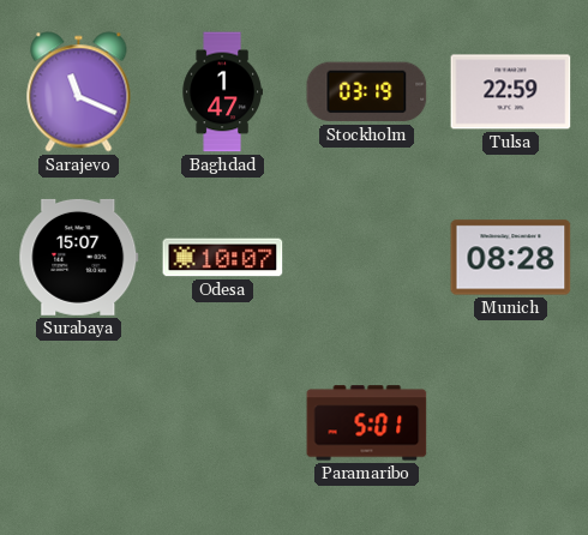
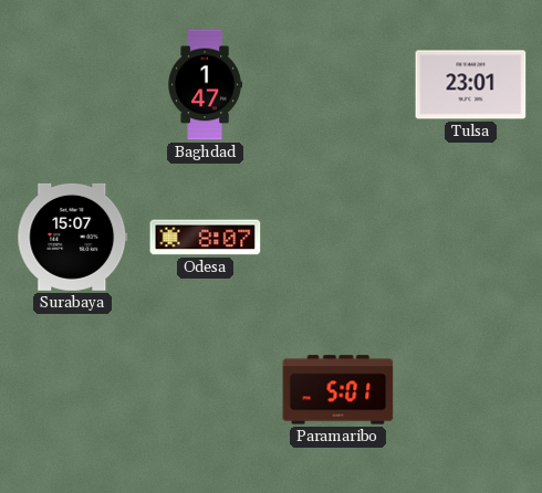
Sarajevo: 11:19 -> none (79, 92)
Stockholm: 03:19 -> none (367, 92)
Tulsa: 22:59 -> 23:01 (471, 85)
Odesa: 10:07 -> 8:07 (206, 238)
Munich: 08:28 -> none (511, 258)
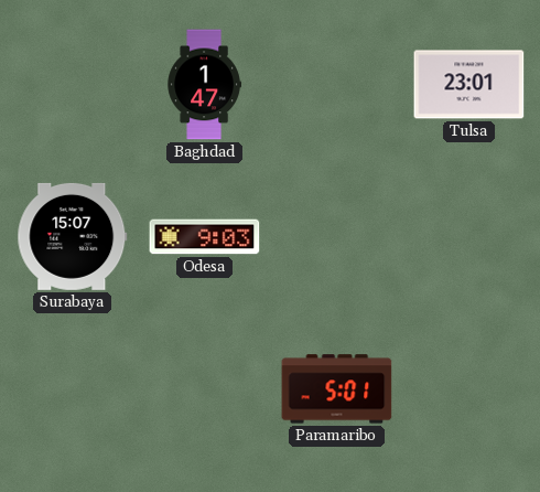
Odesa: 8:07 -> 9:03 (205, 237)
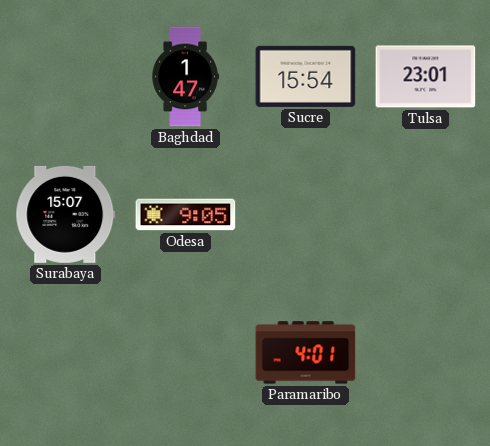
Sucre: none -> 15:54 (306, 76)
Odesa: 9:03 -> 9:05 (186, 215)
Paramaribo: 5:01 -> 4:01 (306, 353)
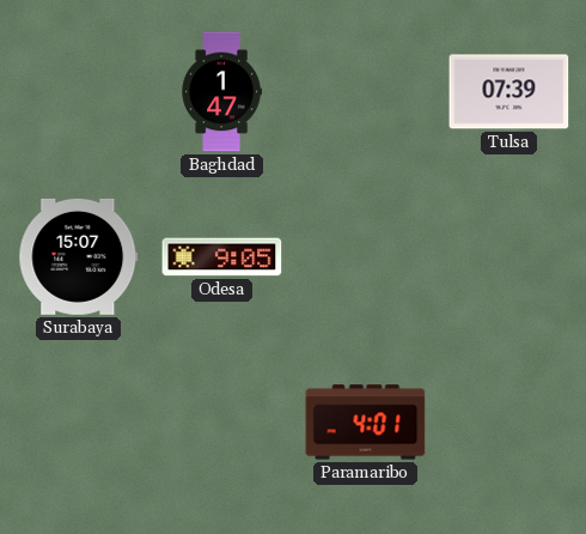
Sucre: 15:54 -> none (306, 76)
Tulsa: 23:01 -> 07:39 (509, 92)
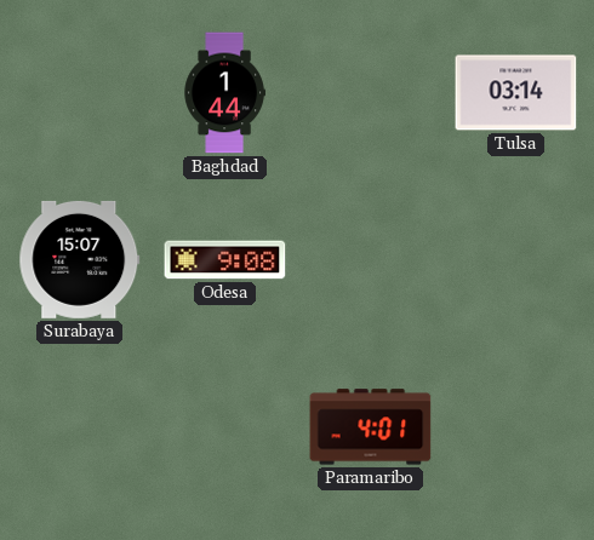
Baghdad: 1:47 -> 1:44 (224, 93)
Tulsa: 07:39 -> 03:14 (516, 93)
Odesa: 9:05 -> 9:08 (225, 260)
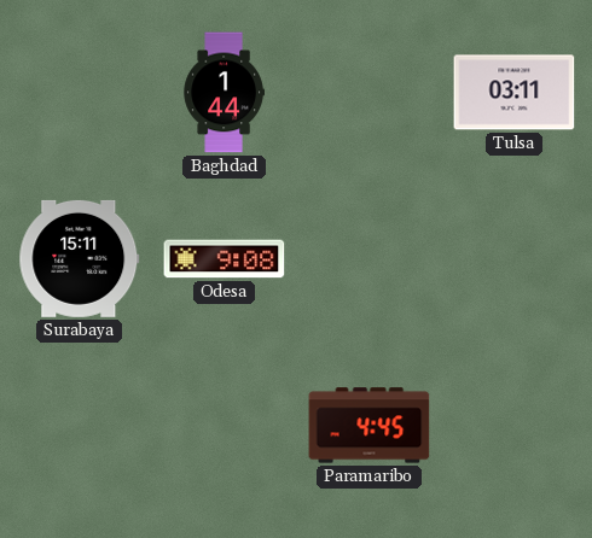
Tulsa: 03:14 -> 03:11 (515, 93)
Surabaya: 15:07 -> 15:11 (80, 258)
Paramaribo: 4:01 -> 4:45 (370, 426)
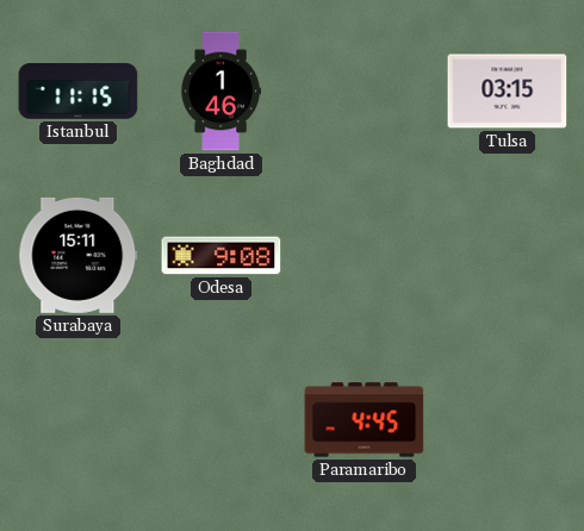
Istanbul: none -> 11:15 (79, 92)
Baghdad: 1:44 -> 1:46 (220, 92)
Tulsa: 03:11 -> 03:15 (508, 92)
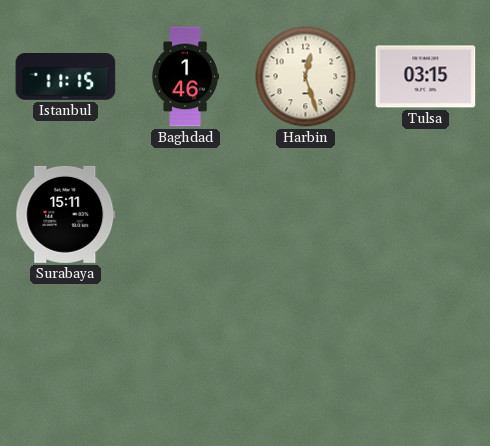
Harbin: none -> 12:27 (306, 77)
Odesa: 9:08 -> none (222, 256)
Paramaribo: 4:45 -> none (365, 420)
